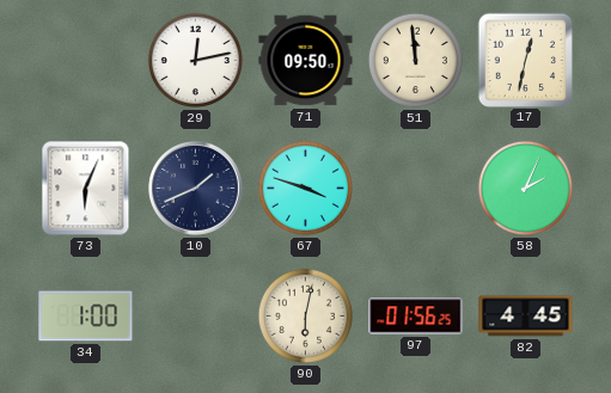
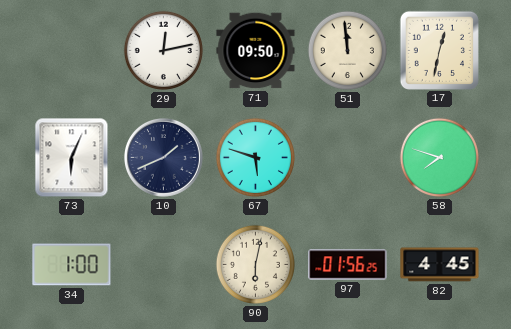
67: 3:48 -> 5:48 (255, 157)
58: 2:04 -> 7:48 (439, 157)
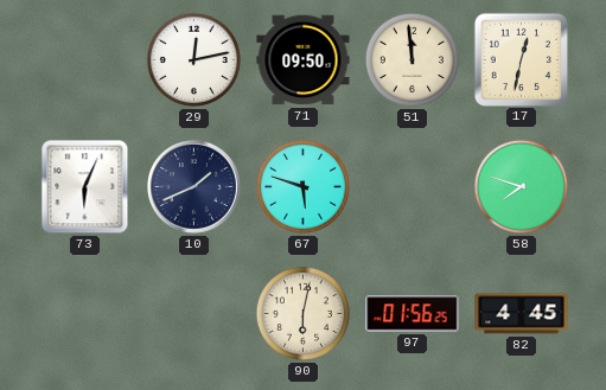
34: 1:00 -> none (72, 265)
